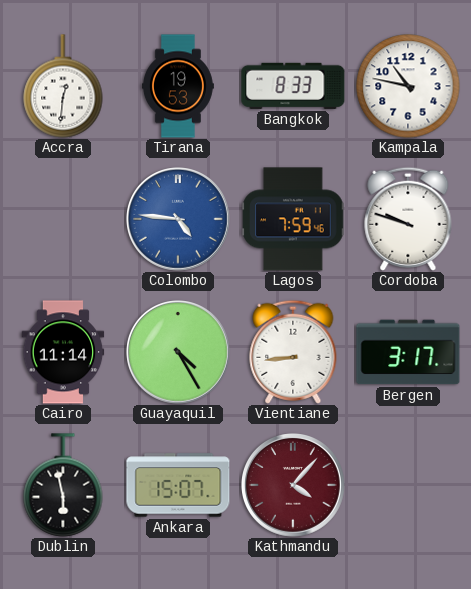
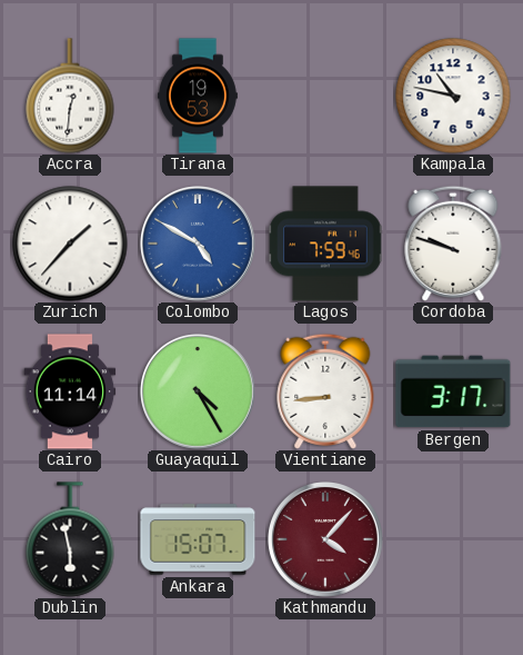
Bangkok: 8:33 -> none (293, 86)
Zurich: none -> 1:37 (70, 244)
Colombo: 4:46 -> 4:50 (199, 245)
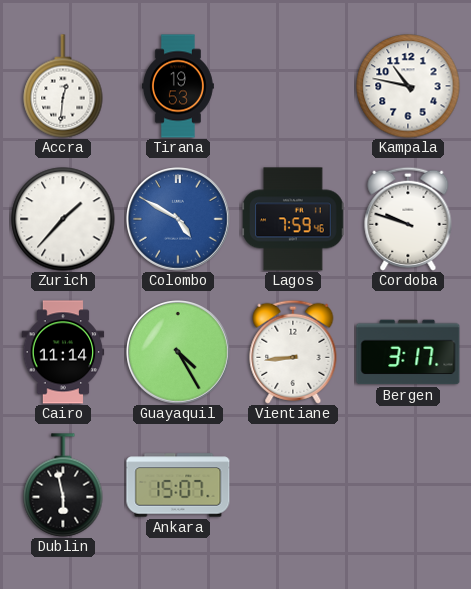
Kathmandu: 4:07 -> none (326, 540)
